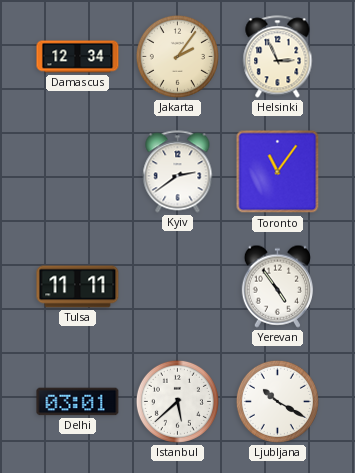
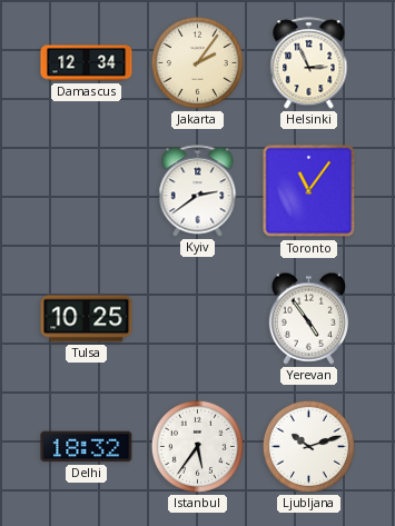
Tulsa: 11:11 -> 10:25 (87, 319)
Delhi: 03:01 -> 18:32 (87, 447)
Istanbul: 5:38 -> 5:36 (197, 446)
Ljubljana: 10:20 -> 10:12 (308, 446)
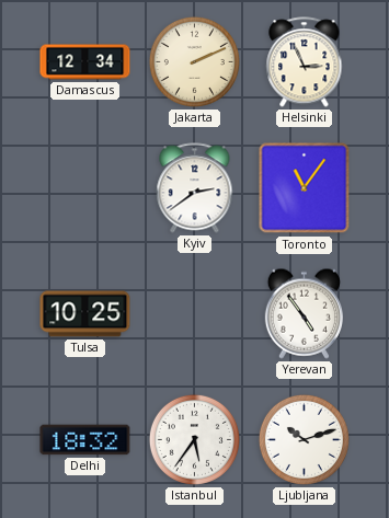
Jakarta: 2:06 -> 2:11 (194, 61)
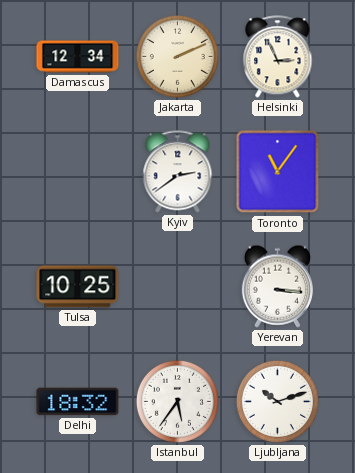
Yerevan: 4:54 -> 3:16 (277, 286)
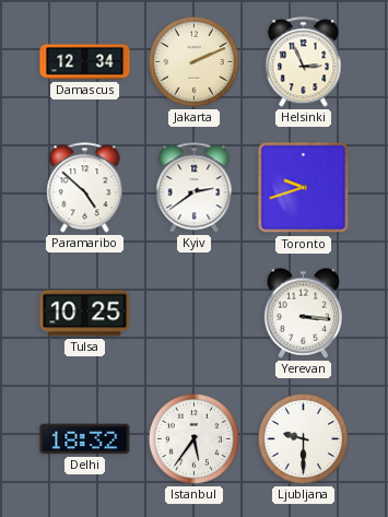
Paramaribo: none -> 4:52 (85, 188)
Toronto: 11:06 -> 9:42 (304, 188)
Ljubljana: 10:12 -> 9:30 (303, 438)
